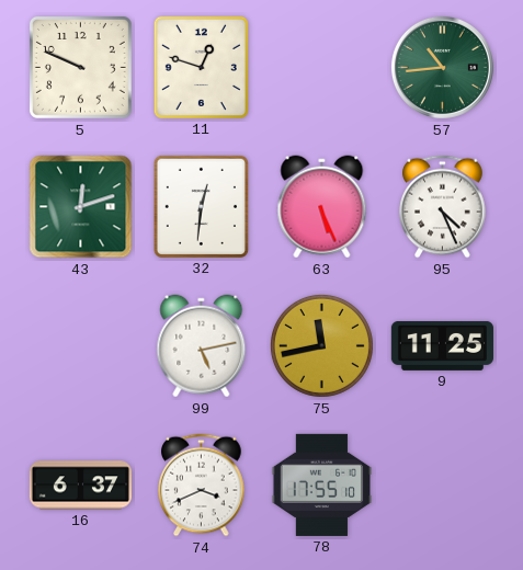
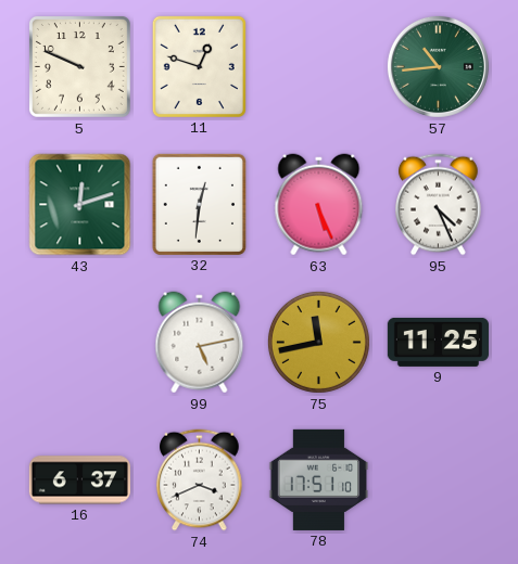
78: 17:55 -> 17:51 (318, 479)
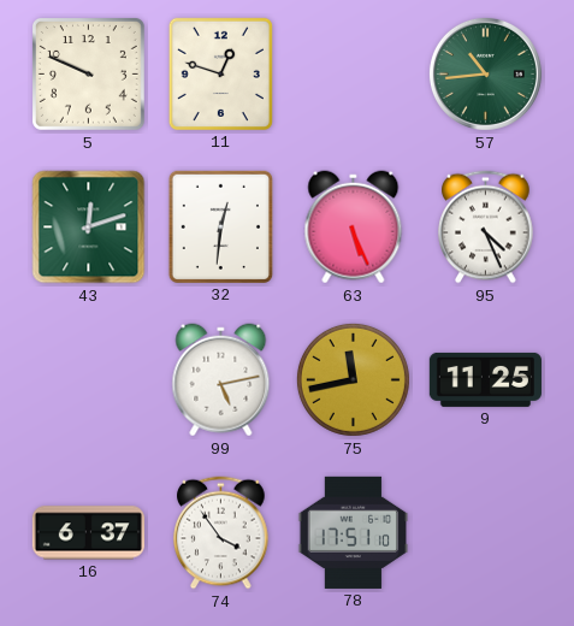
74: 3:41 -> 3:54 (221, 533)
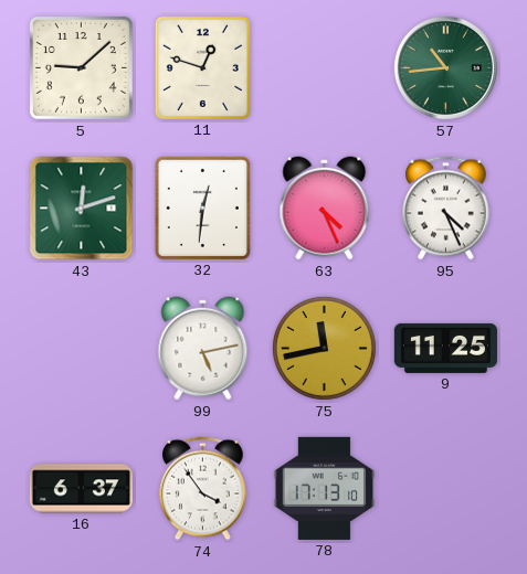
5: 9:49 -> 9:08 (81, 67)
63: 5:26 -> 4:26 (325, 209)
78: 17:51 -> 17:13 (324, 488)
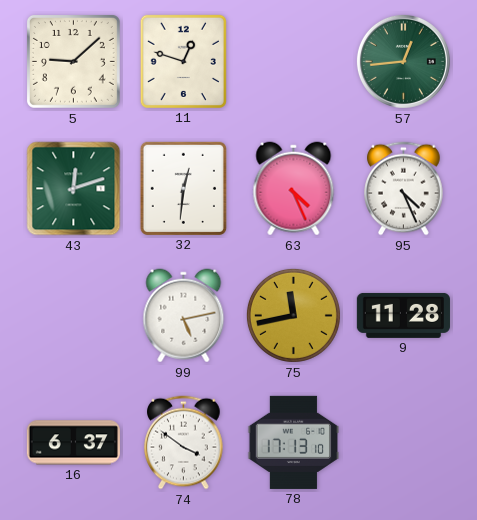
57: 10:44 -> 12:44 (403, 61)
9: 11:25 -> 11:28 (403, 315)
74: 3:54 -> 3:51 (184, 443)
